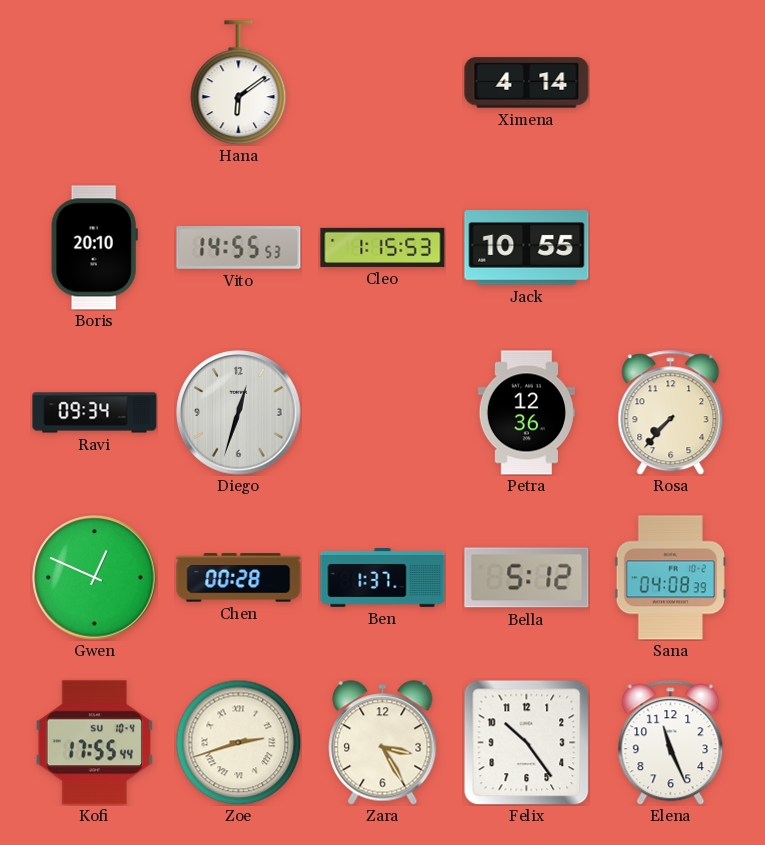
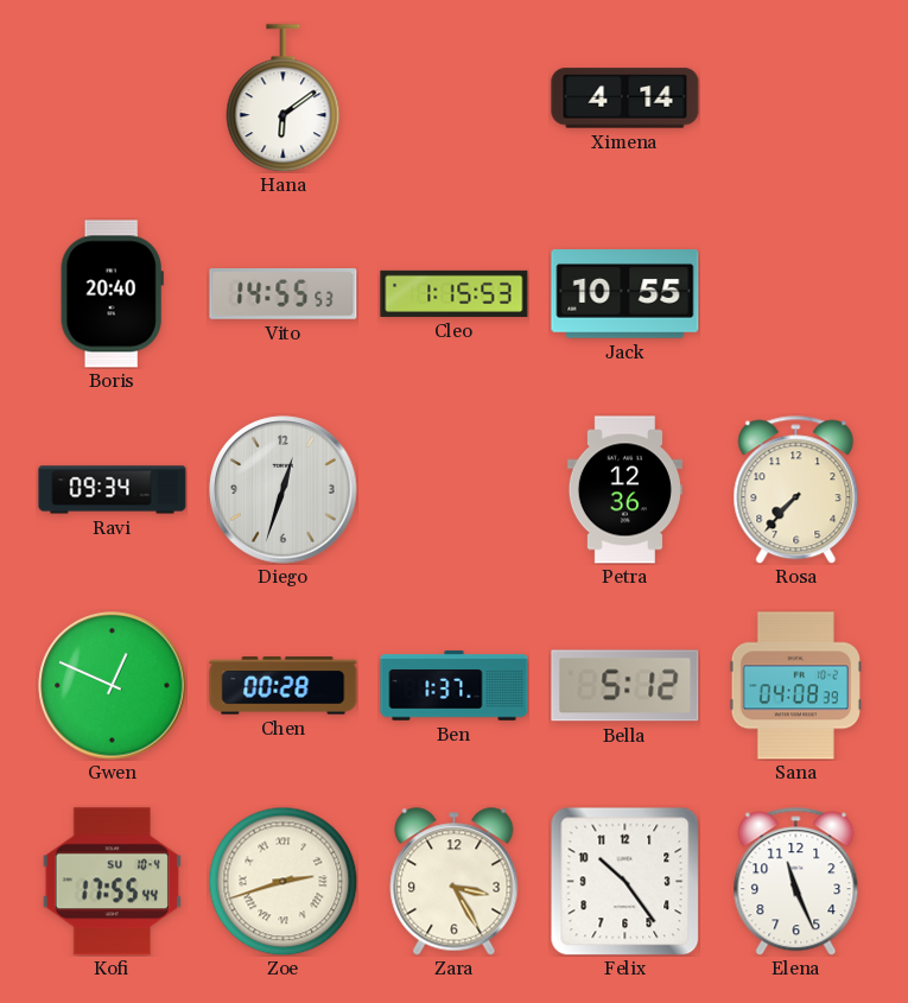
Boris: 20:10 -> 20:40 (112, 294)
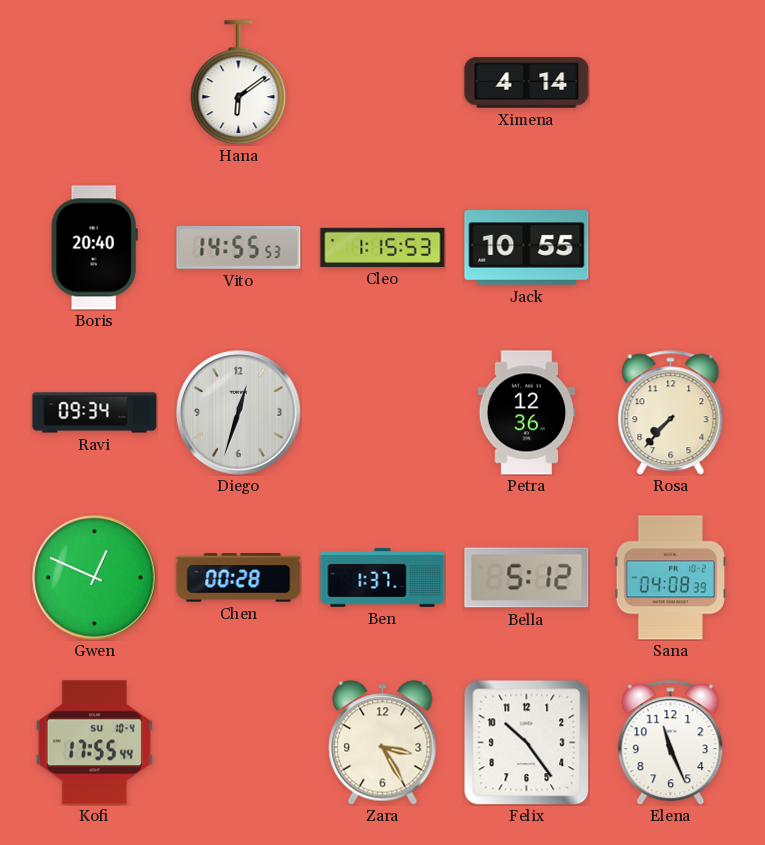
Zoe: 2:42 -> none (282, 881)
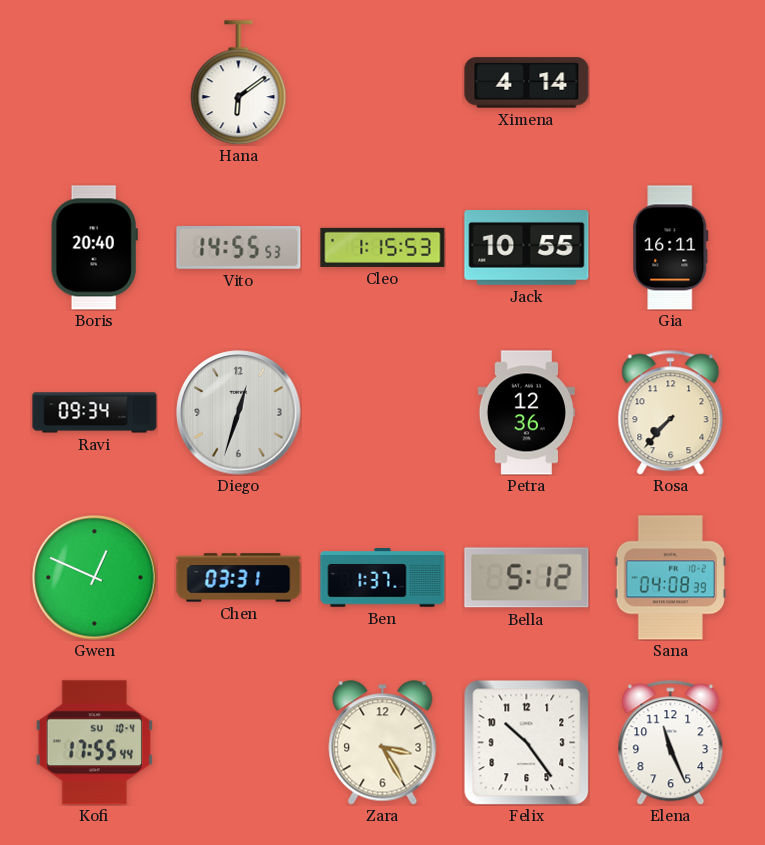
Gia: none -> 16:11 (671, 248)
Chen: 00:28 -> 03:31 (239, 578)
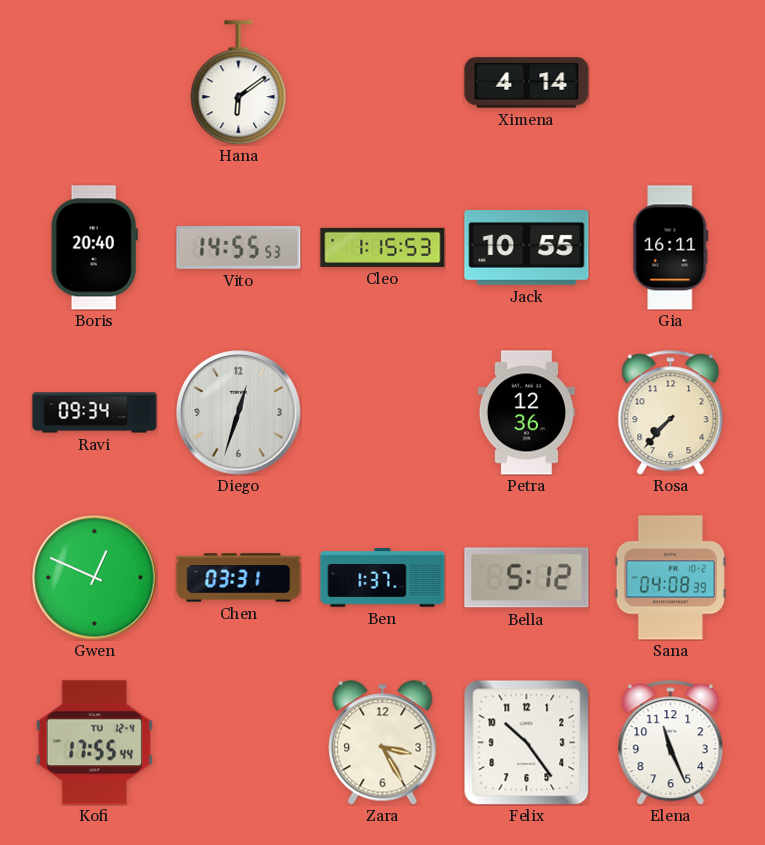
Kofi date: SU 10-4 -> TU 12-4 (94, 743)
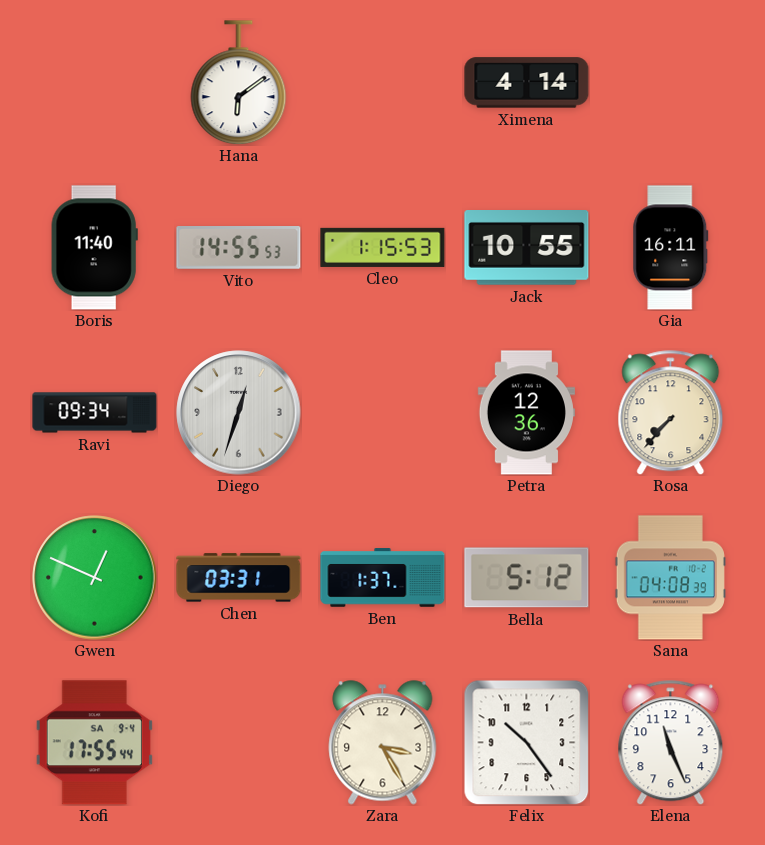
Boris: 20:40 -> 11:40 (94, 248)
Kofi date: TU 12-4 -> SA 9-4 (94, 743)
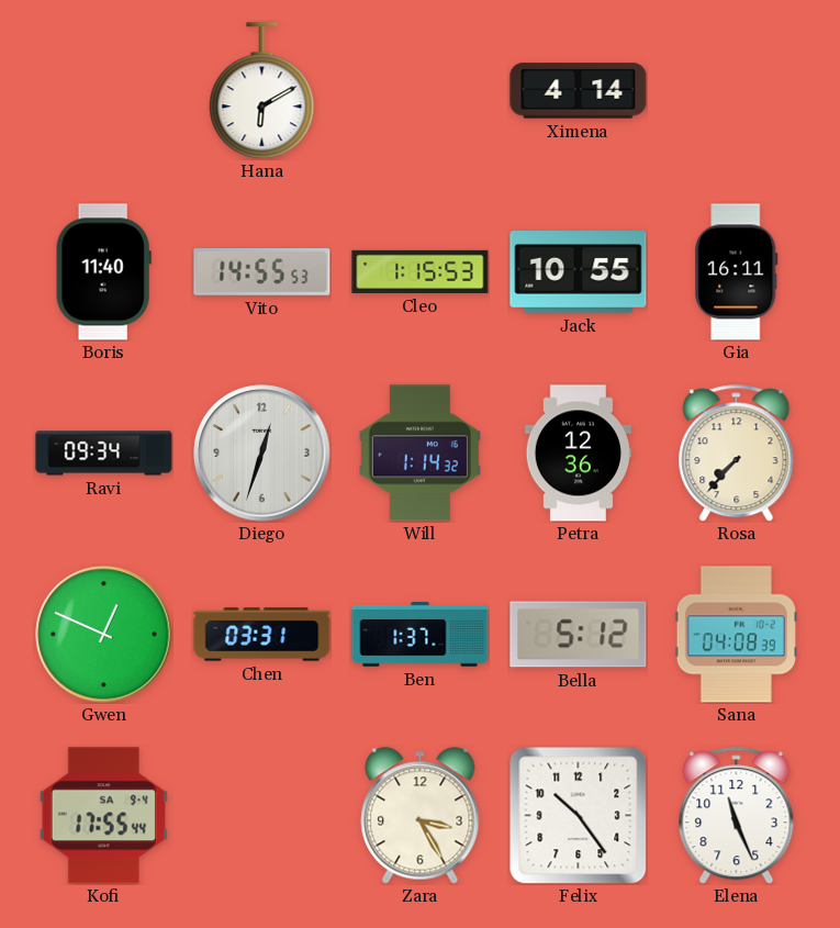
Hana: 6:09 -> 6:10 (262, 91)
Will: none -> 1:14 (419, 454)
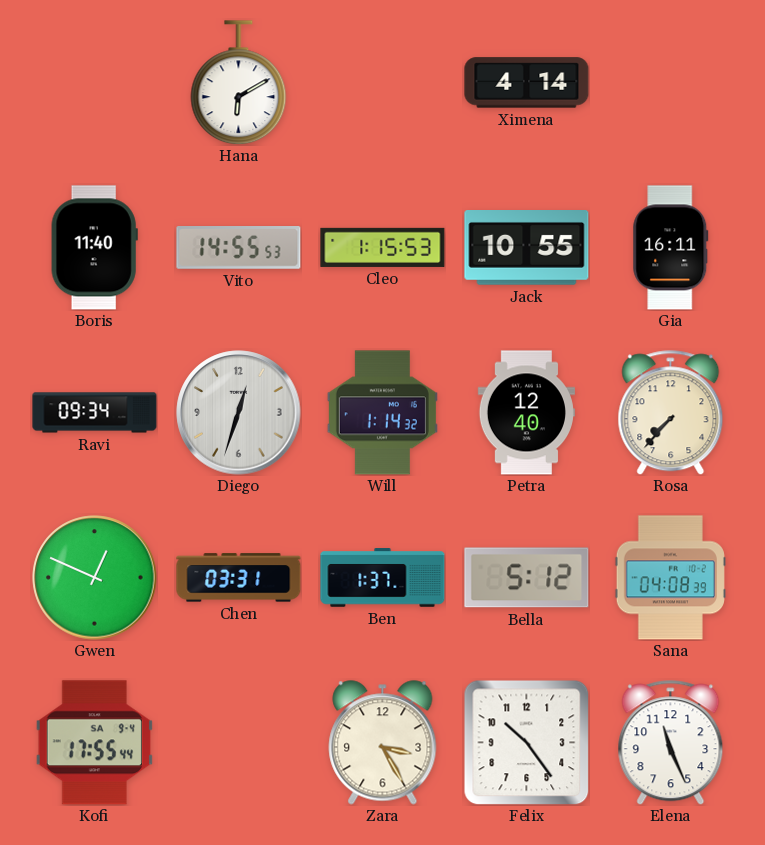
Petra: 12:36 -> 12:40 (526, 413)
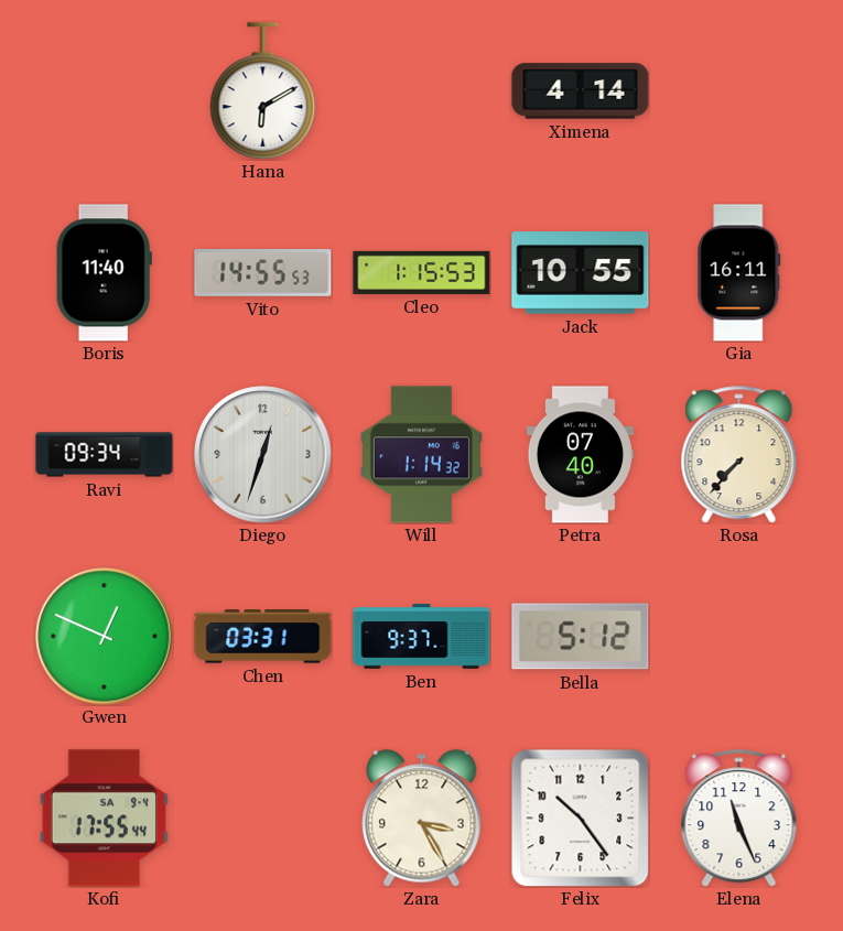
Petra: 12:40 -> 07:40 (580, 455)
Ben: 1:37 -> 9:37 (422, 637)
Sana: 04:08 -> none (670, 578)
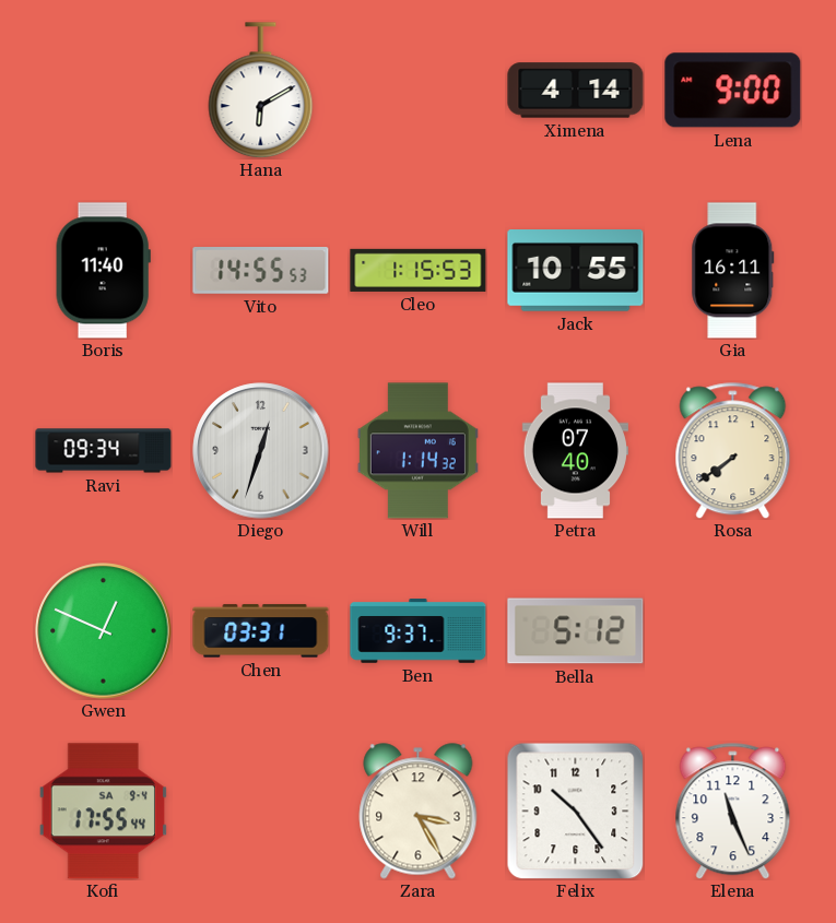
Lena: none -> 9:00 (733, 91)
Rosa: 7:37 -> 7:39 (733, 451)
